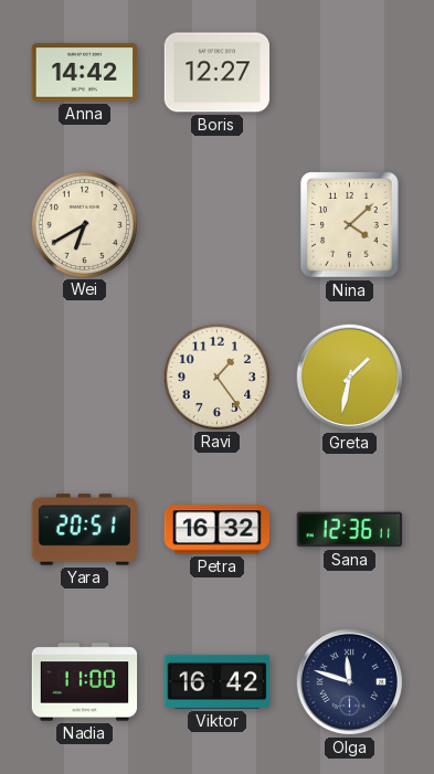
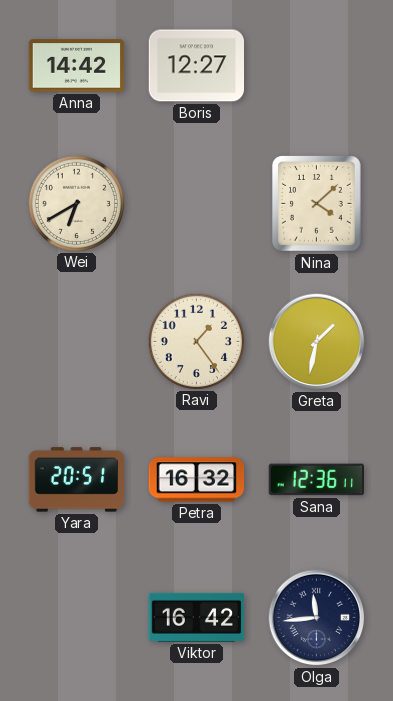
Nadia: 11:00 -> none (85, 682)
Olga: 11:48 -> 11:44 (317, 618)
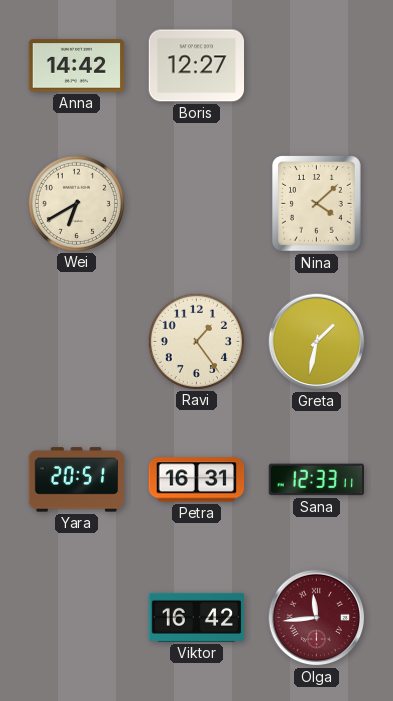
Petra: 16:32 -> 16:31 (197, 480)
Sana: 12:36 -> 12:33 (316, 480)
Olga dial: navy -> burgundy (317, 618)
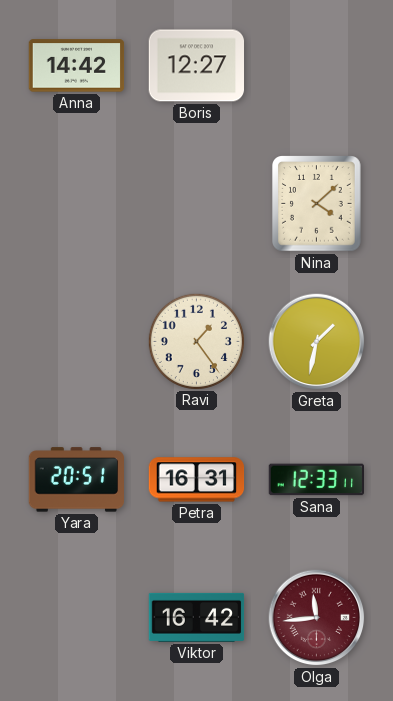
Wei: 6:40 -> none (76, 203)
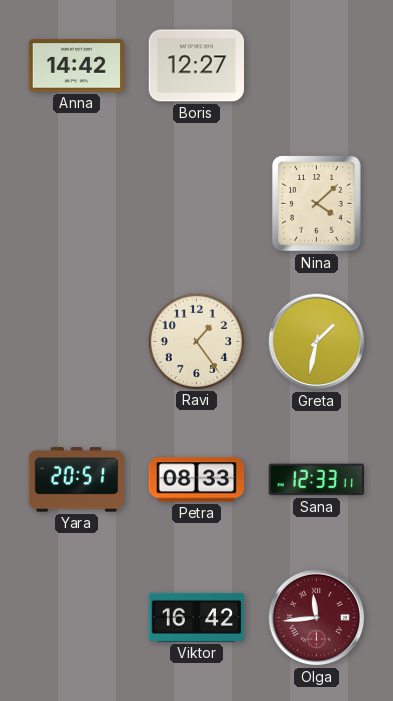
Petra: 16:31 -> 08:33 (197, 480)
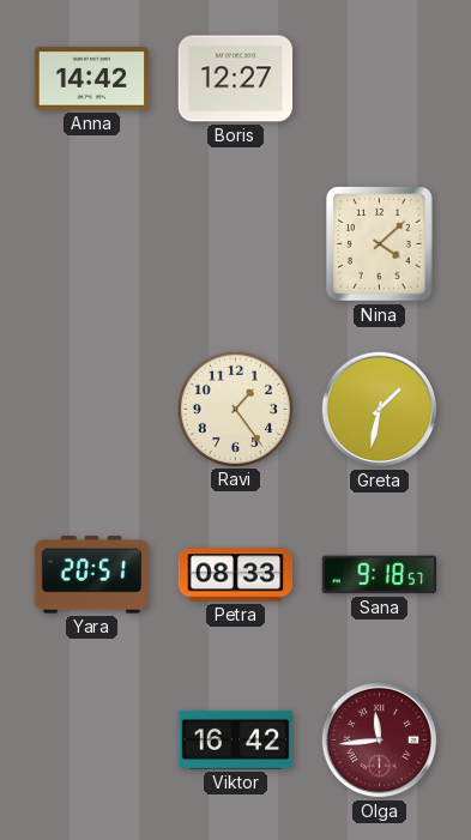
Sana: 12:33 -> 9:18 (379, 575)
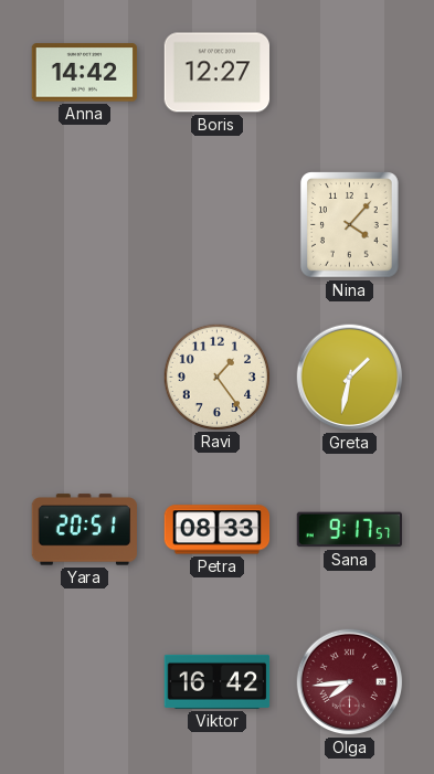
Nina: 4:08 -> 4:07 (350, 225)
Sana: 9:18 -> 9:17 (349, 530)
Olga: 11:44 -> 7:44 (350, 682)
